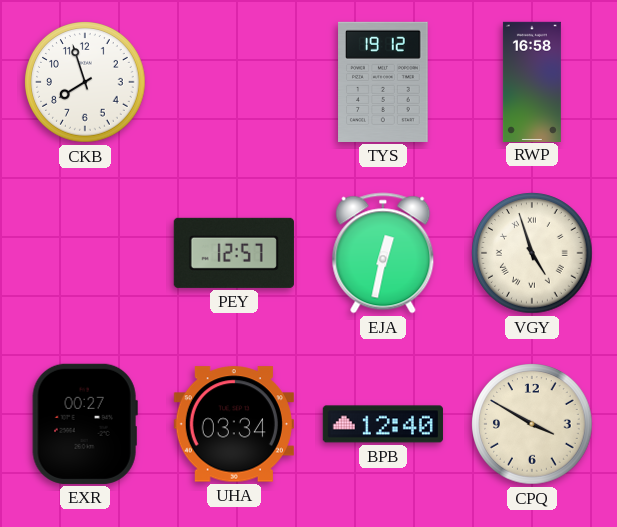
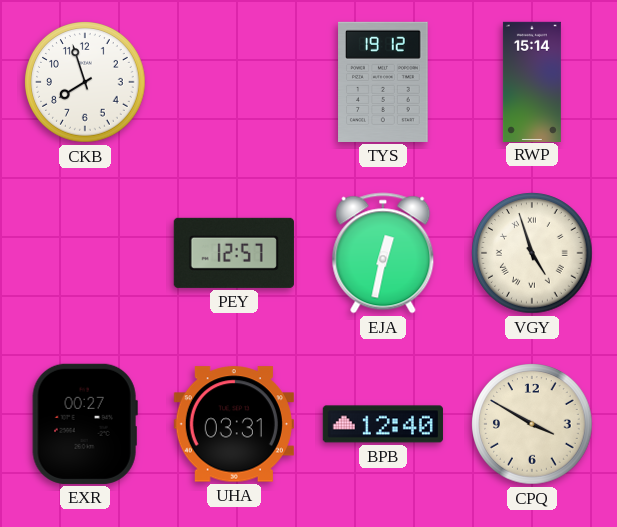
RWP: 16:58 -> 15:14 (532, 81)
UHA: 03:34 -> 03:31 (234, 424)
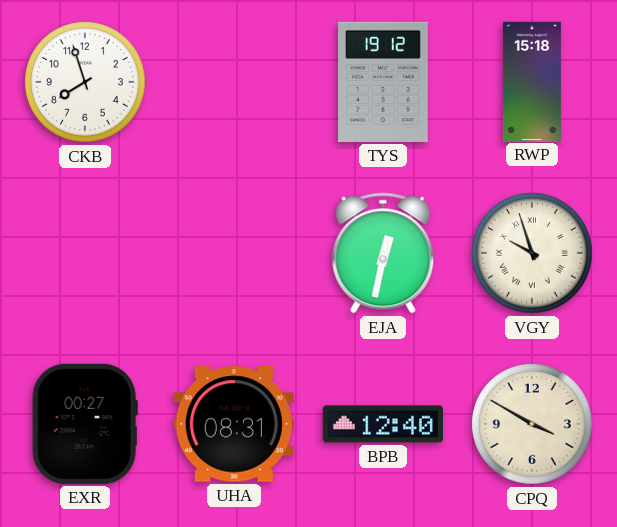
RWP: 15:14 -> 15:18 (532, 81)
PEY: 12:57 -> none (234, 253)
VGY: 4:57 -> 9:57 (532, 253)
UHA: 03:31 -> 08:31 (234, 424)
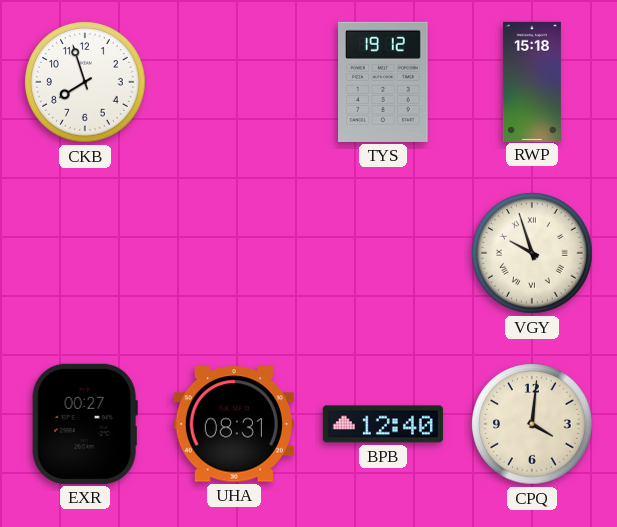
EJA: 12:32 -> none (383, 253)
CPQ: 3:50 -> 4:01 (532, 424)
